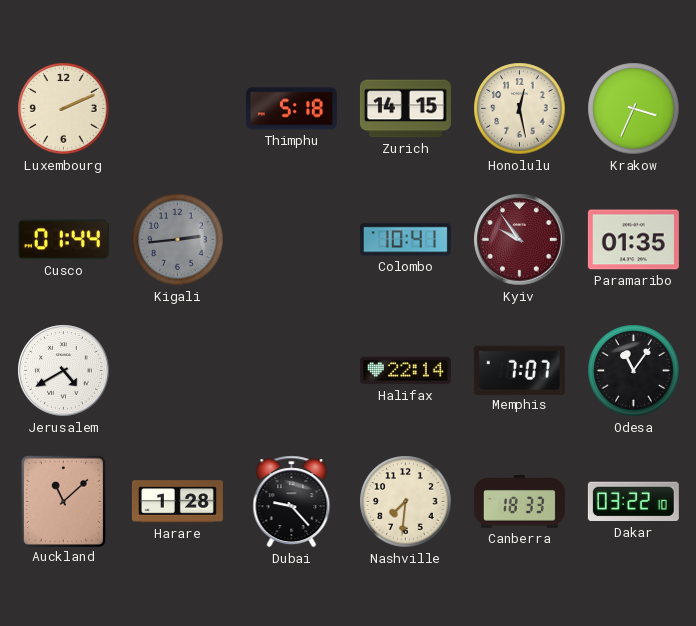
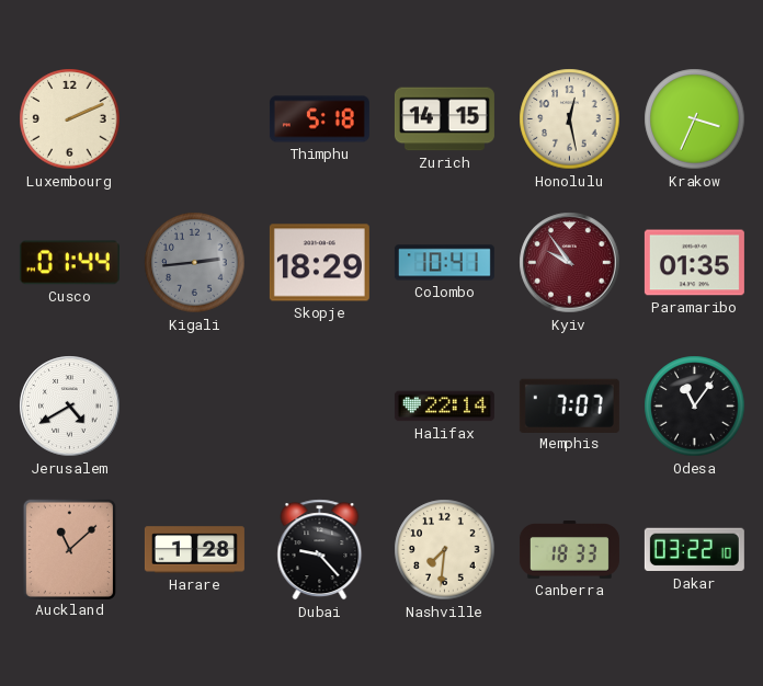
Skopje: none -> 18:29 (319, 263)
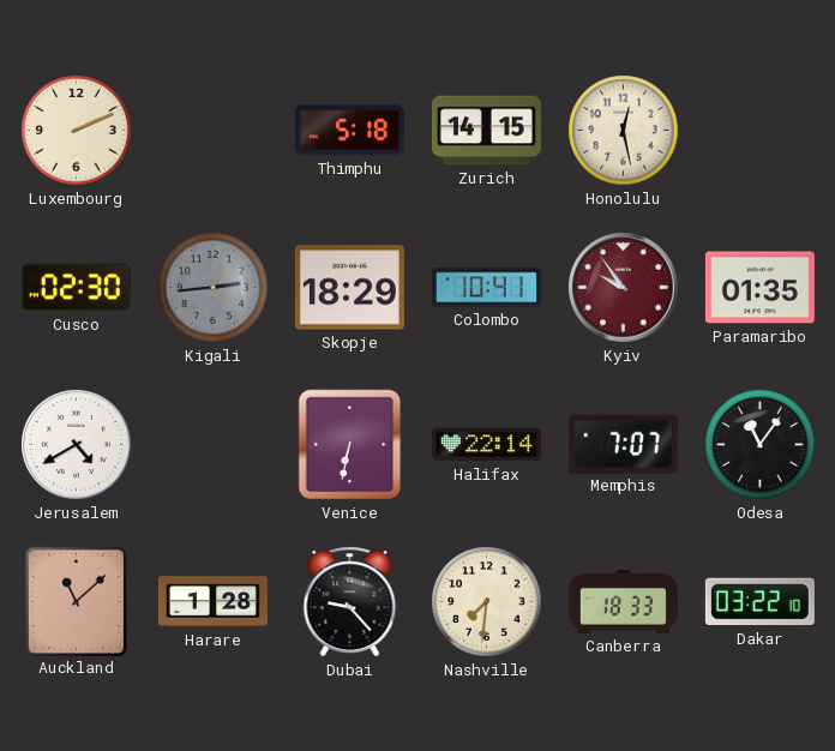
Krakow: 3:34 -> none (695, 119)
Cusco: 01:44 -> 02:30 (76, 288)
Venice: none -> 6:32 (350, 445)
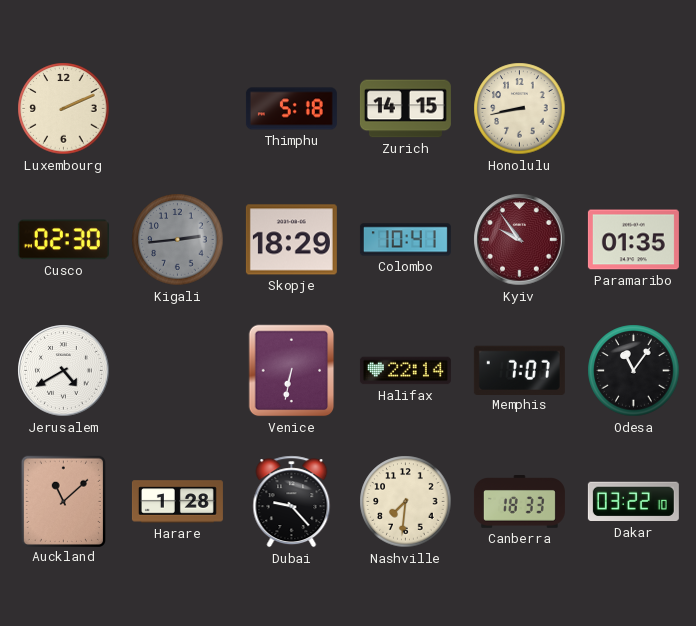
Honolulu: 12:28 -> 8:43 (520, 109)
